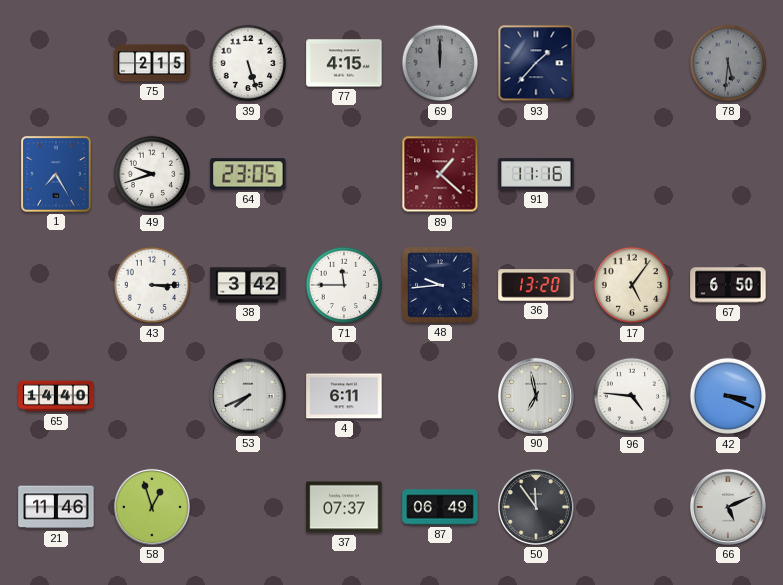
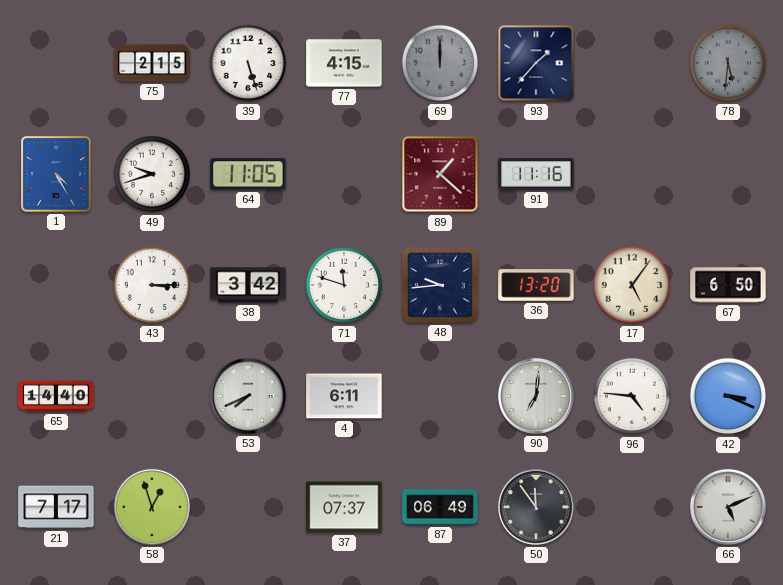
1: 7:25 -> 4:25 (57, 175)
64: 23:05 -> 11:05 (248, 174)
71: 11:45 -> 11:48 (344, 285)
90: 6:58 -> 7:01 (536, 396)
21: 11:46 -> 7:17 (56, 507)
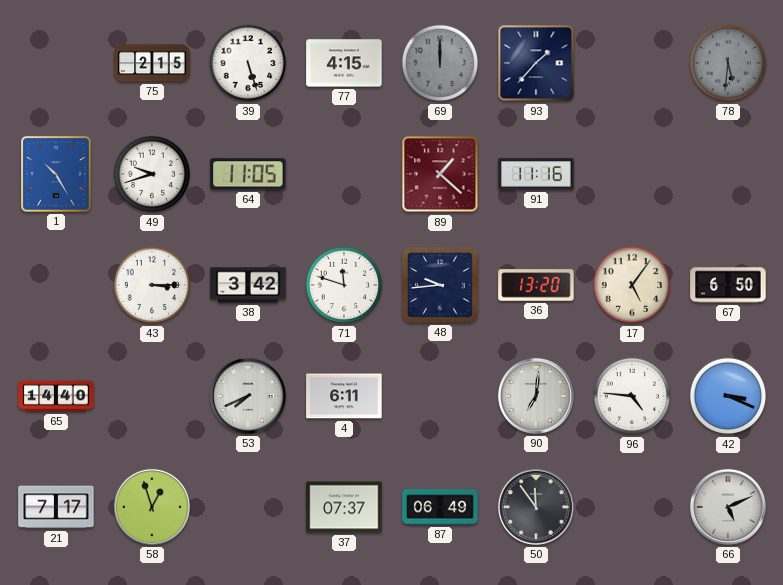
1: 4:25 -> 10:25 (57, 175)
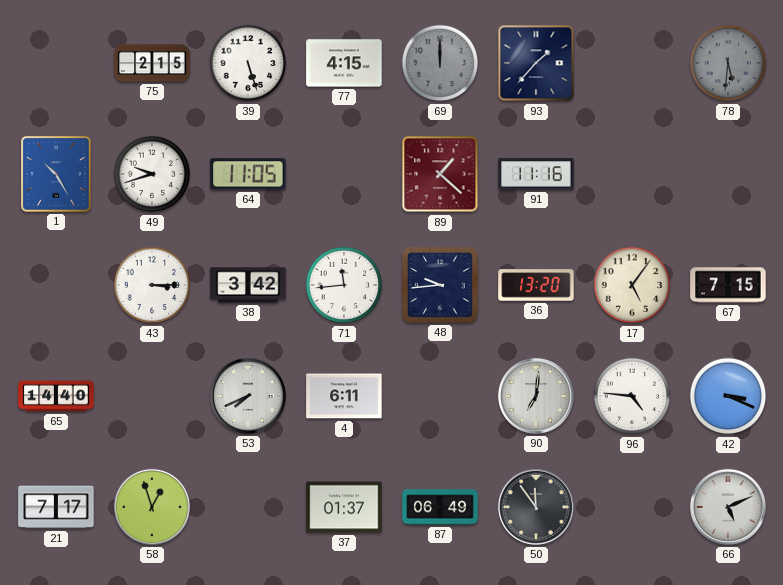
71: 11:48 -> 11:44 (344, 285)
67: 6:50 -> 7:15 (728, 285)
37: 07:37 -> 01:37 (344, 507)
